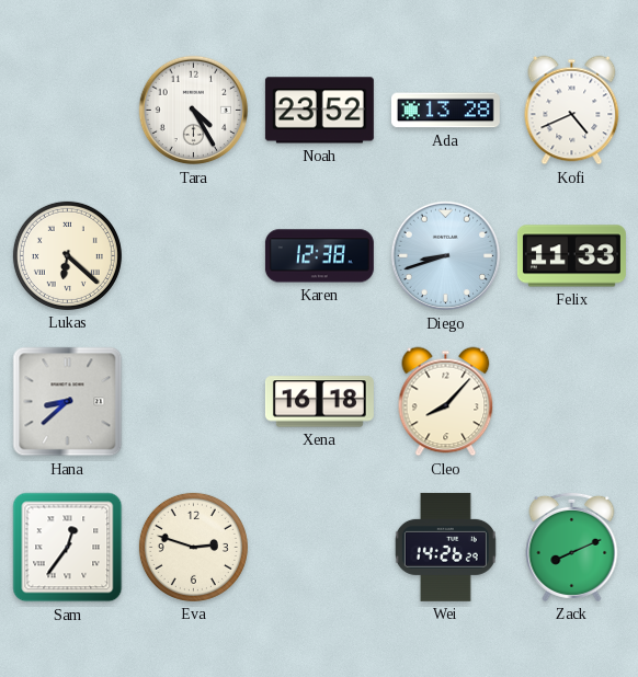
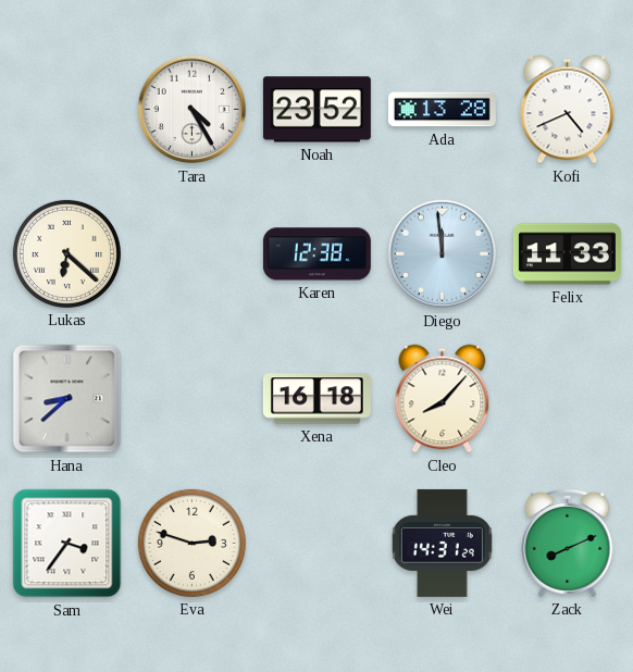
Diego: 8:42 -> 11:59 (443, 254)
Sam: 12:36 -> 3:36 (67, 544)
Wei: 14:26 -> 14:31 (442, 543)
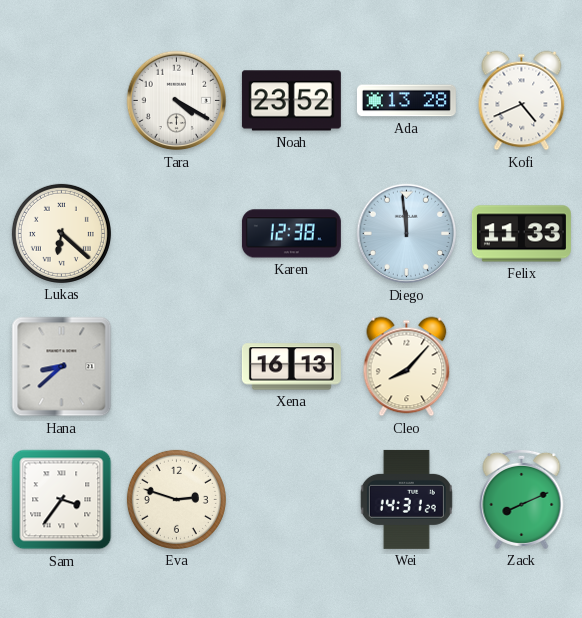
Tara: 4:25 -> 4:20 (177, 101)
Xena: 16:18 -> 16:13 (291, 367)
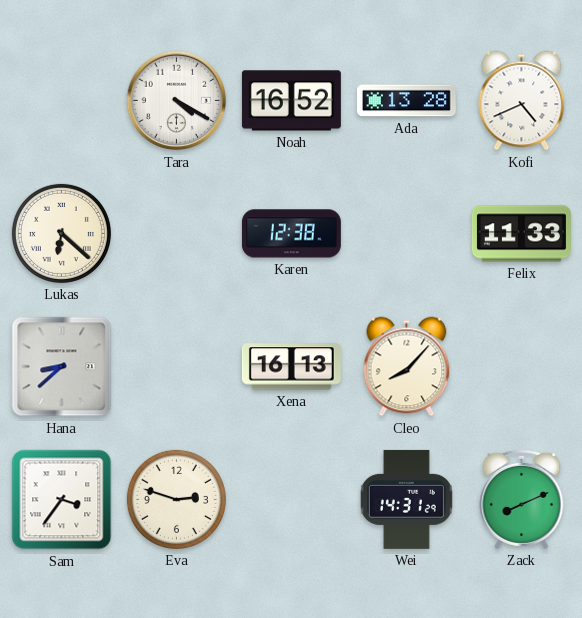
Noah: 23:52 -> 16:52 (291, 101)
Diego: 11:59 -> none (407, 234)
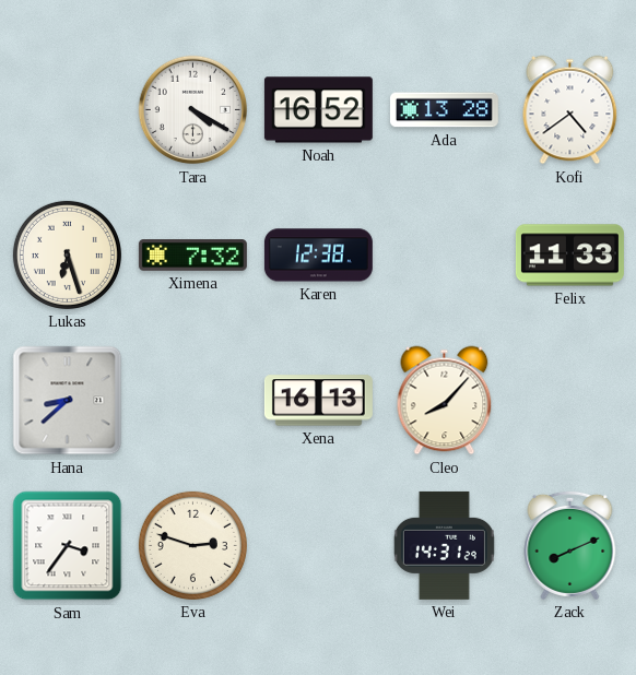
Kofi: 4:41 -> 4:39 (570, 110)
Lukas: 6:22 -> 6:27 (67, 254)
Ximena: none -> 7:32 (192, 256)
